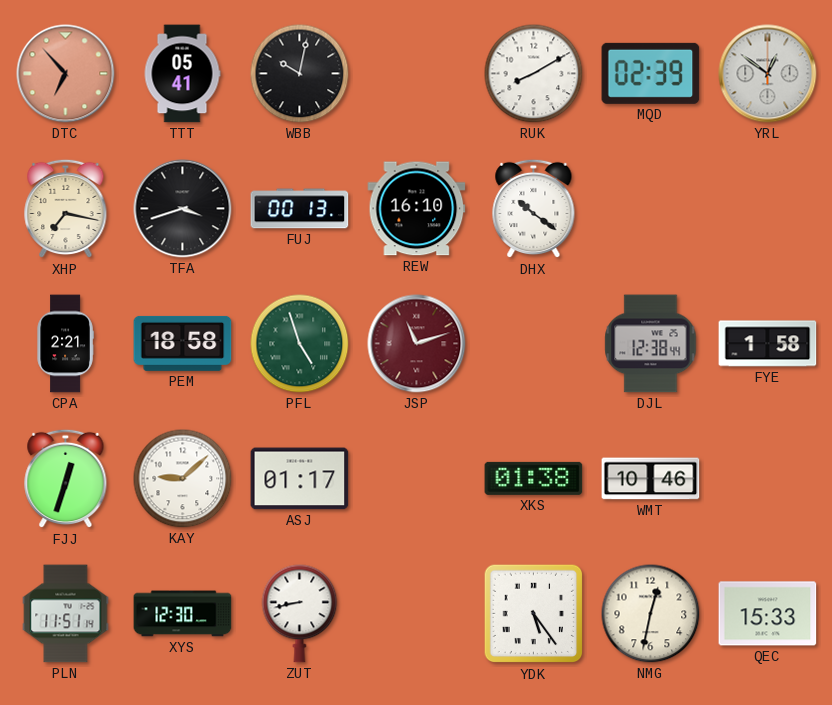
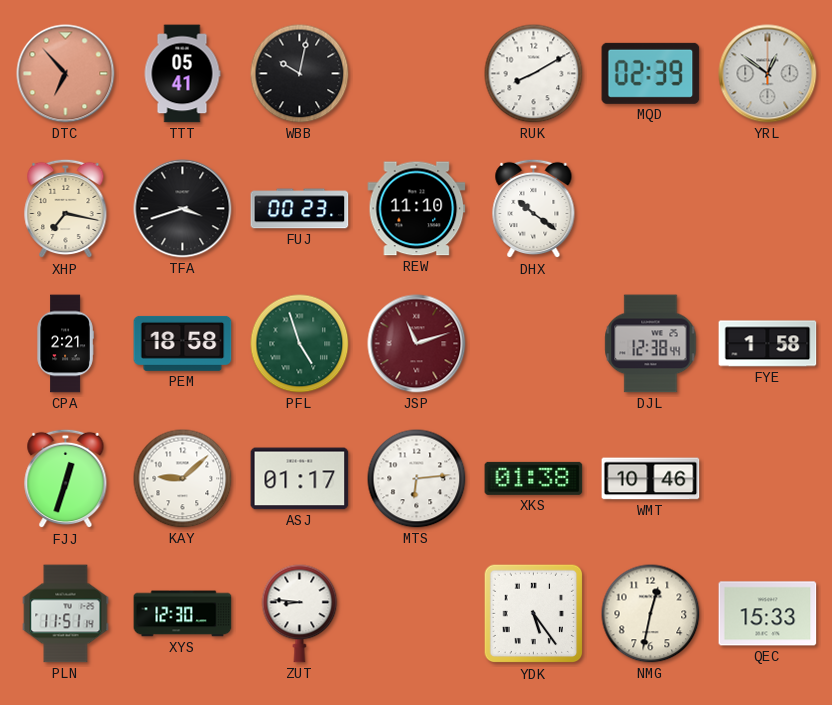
FUJ: 00:13 -> 00:23 (300, 209)
REW: 16:10 -> 11:10 (417, 209)
MTS: none -> 6:14 (417, 479)
ZUT: 8:43 -> 8:46 (300, 614)
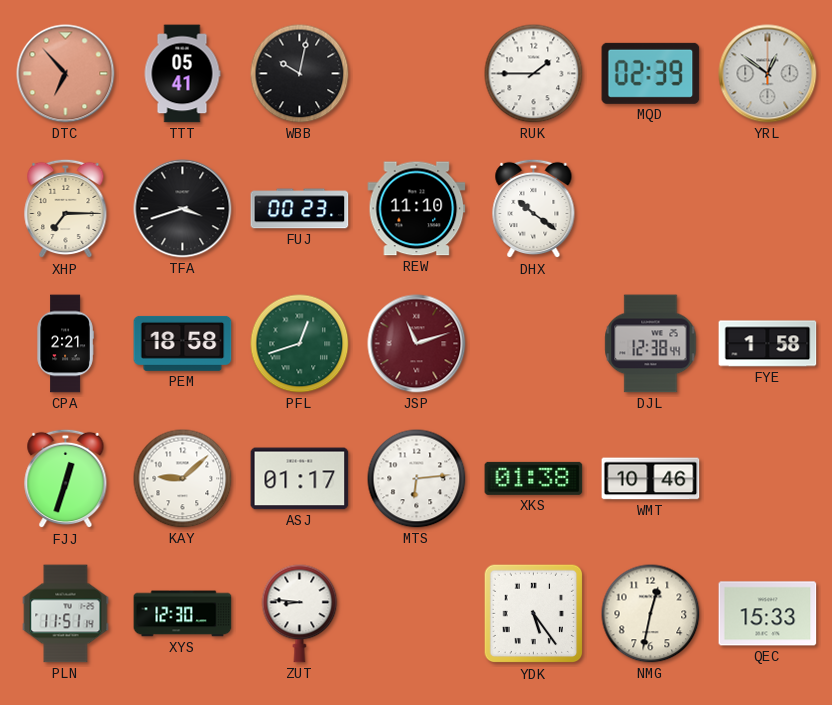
RUK: 8:10 -> 1:45 (534, 74)
XHP: 7:17 -> 7:15 (66, 209)
PFL: 4:57 -> 12:42 (300, 344)
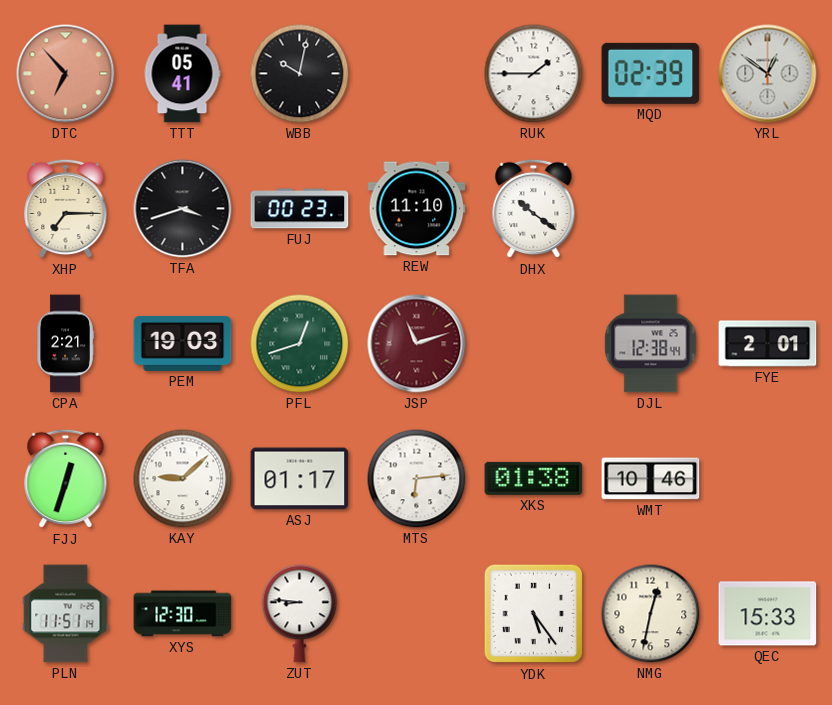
PEM: 18:58 -> 19:03 (183, 343)
FYE: 1:58 -> 2:01 (768, 344)
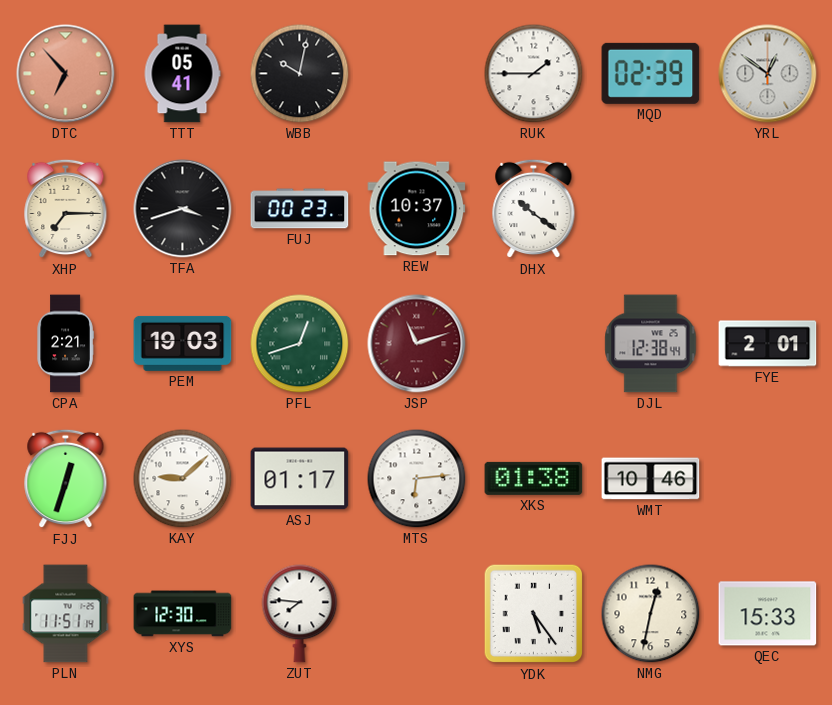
REW: 11:10 -> 10:37 (417, 209)
ZUT: 8:46 -> 7:46 (300, 614)
